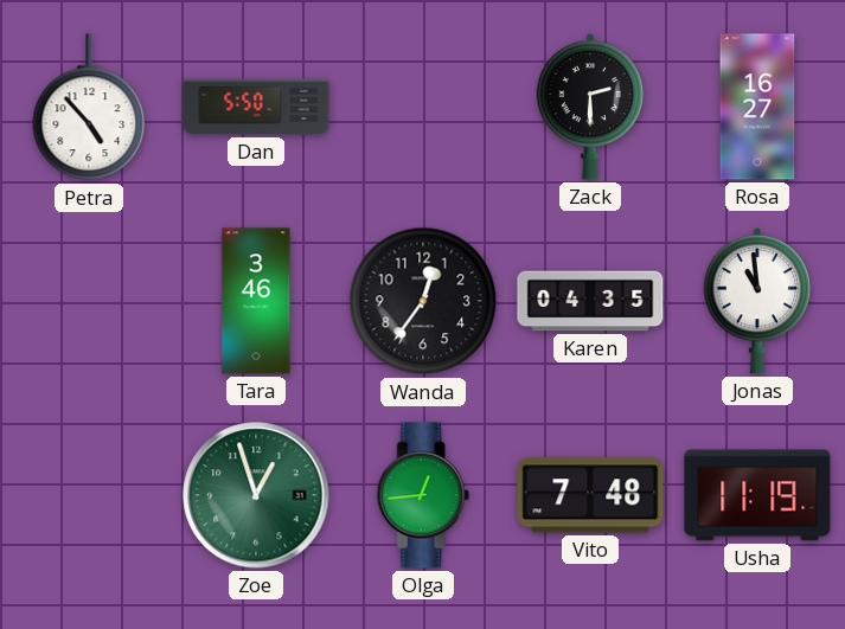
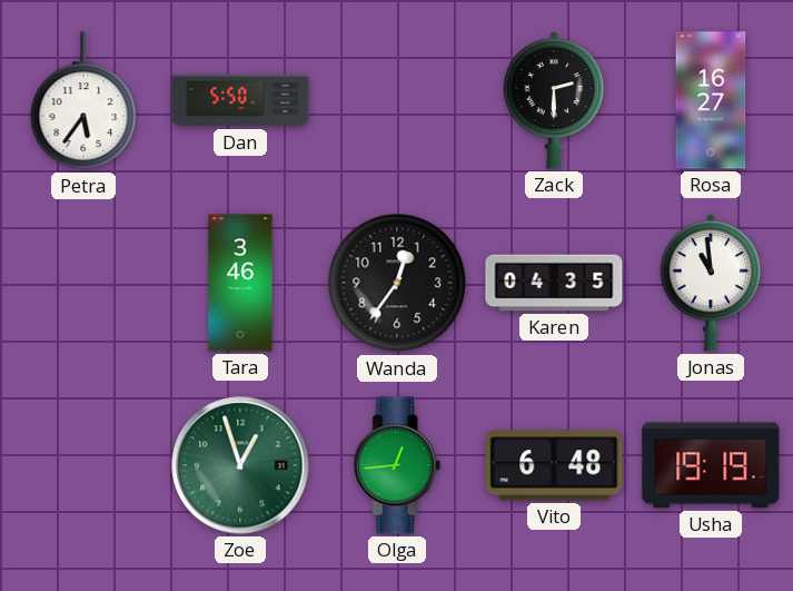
Petra: 4:53 -> 5:36 (83, 101)
Vito: 7:48 -> 6:48 (554, 465)
Usha: 11:19 -> 19:19 (711, 465)
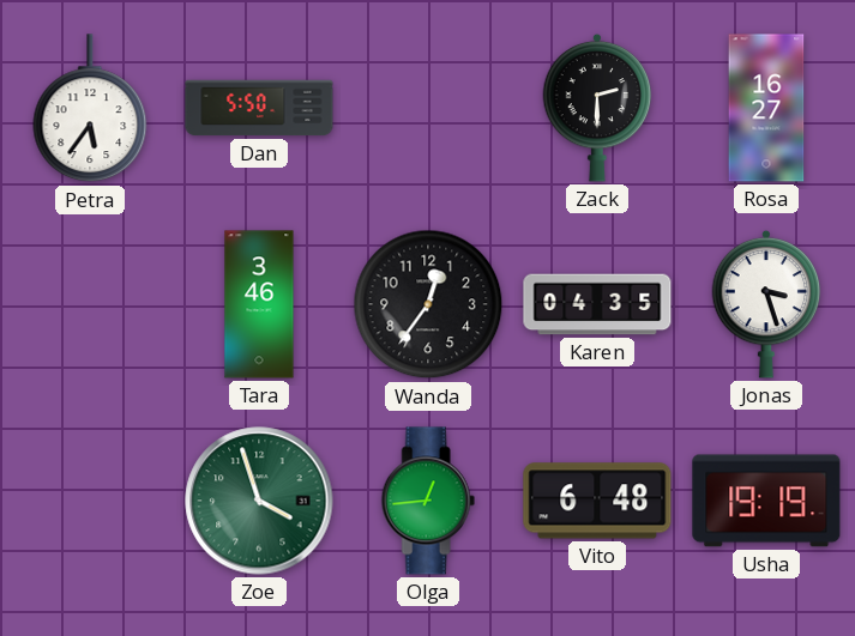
Jonas: 10:59 -> 3:27 (766, 304)
Zoe: 12:57 -> 3:57 (259, 501)
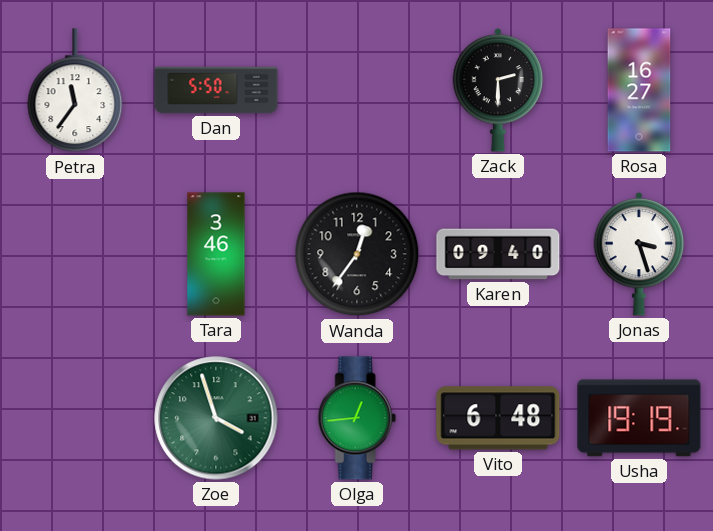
Petra: 5:36 -> 11:36 (75, 91)
Karen: 04:35 -> 09:40 (498, 254)
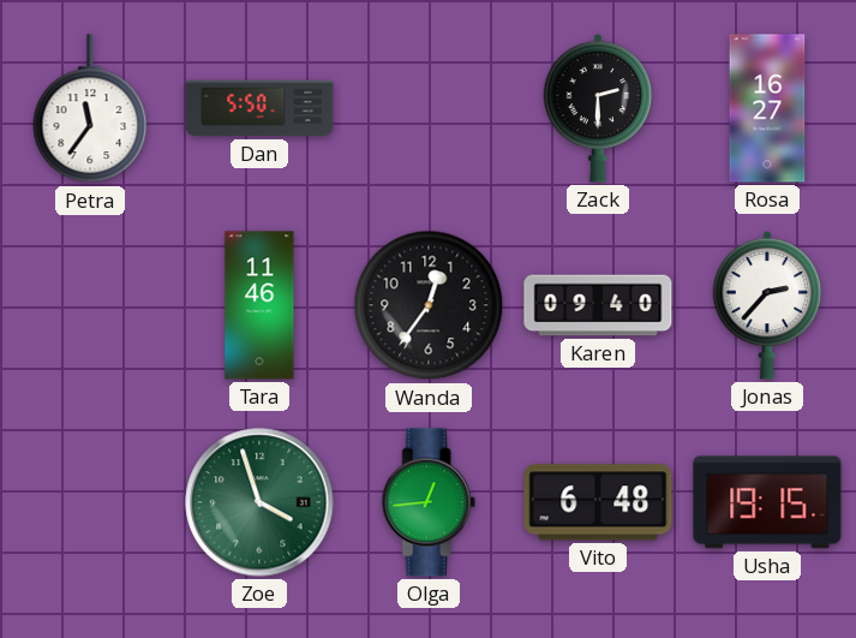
Tara: 3:46 -> 11:46 (259, 305)
Jonas: 3:27 -> 2:37 (767, 305)
Usha: 19:19 -> 19:15 (767, 502)
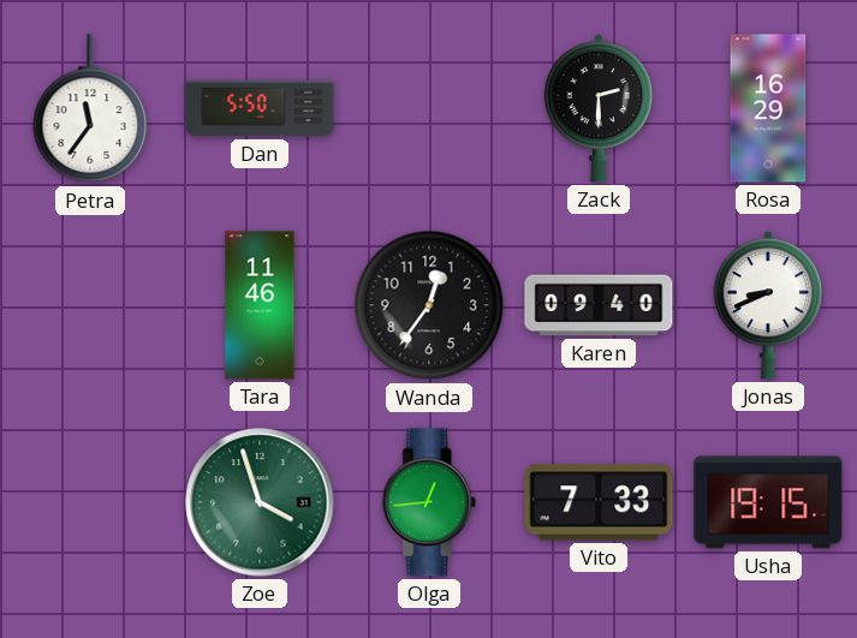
Rosa: 16:27 -> 16:29 (768, 108)
Jonas: 2:37 -> 8:41 (768, 305)
Vito: 6:48 -> 7:33 (599, 502)
